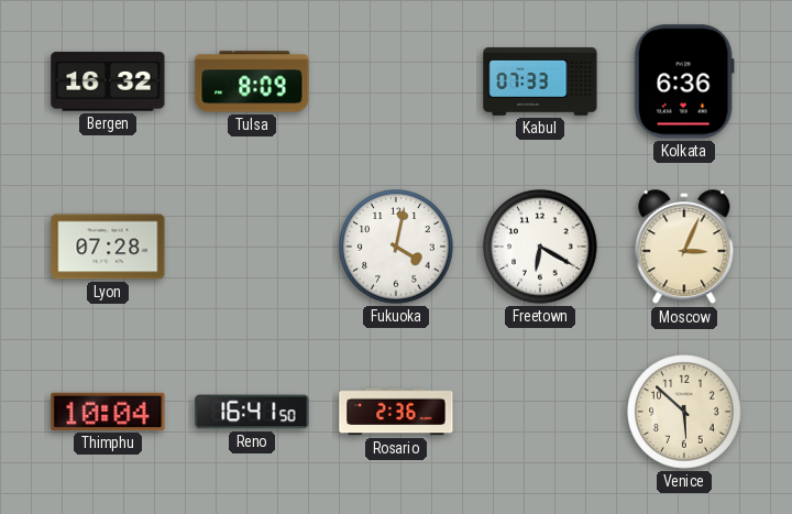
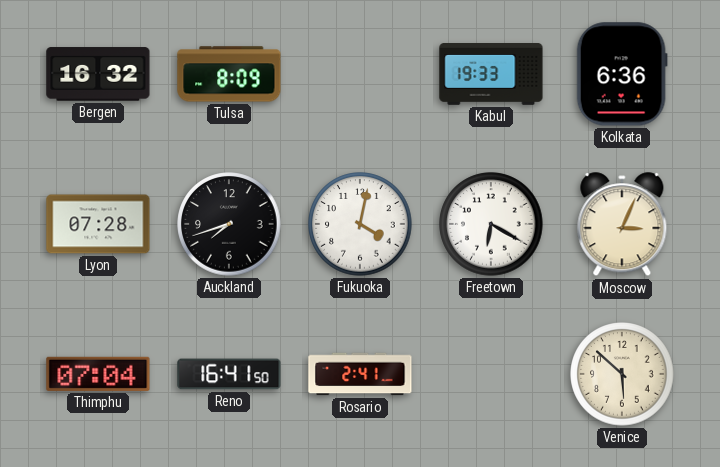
Kabul: 07:33 -> 19:33 (491, 75)
Auckland: none -> 7:42 (229, 224)
Thimphu: 10:04 -> 07:04 (98, 374)
Rosario: 2:36 -> 2:41 (360, 374)
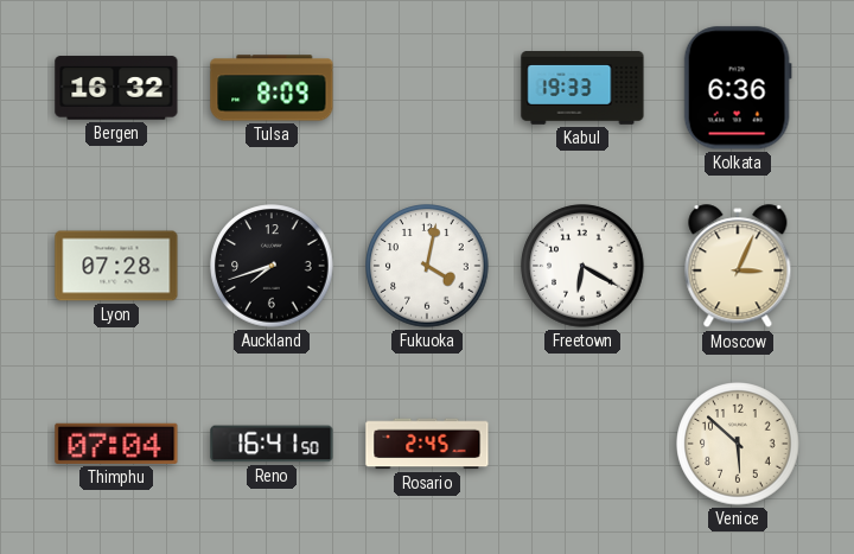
Rosario: 2:41 -> 2:45 (427, 444)
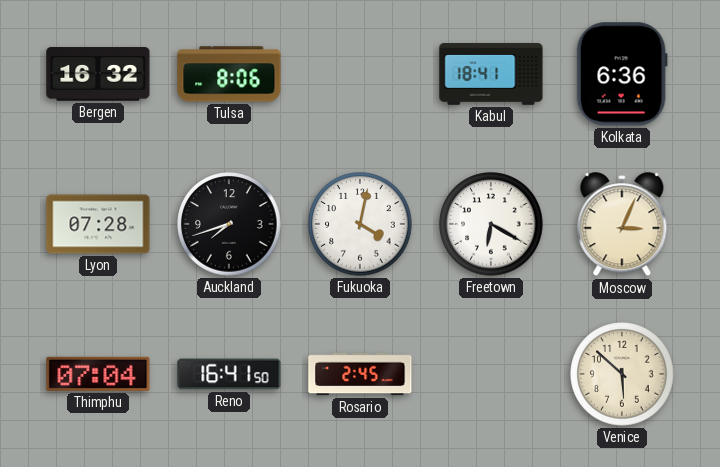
Tulsa: 8:09 -> 8:06 (229, 74)
Kabul: 19:33 -> 18:41 (491, 75)
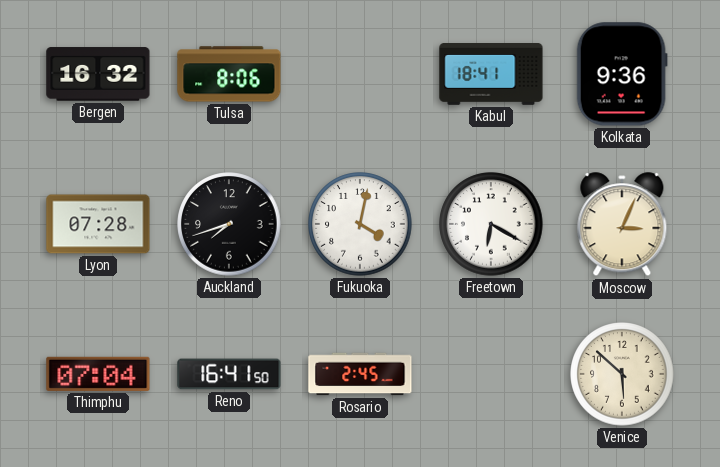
Kolkata: 6:36 -> 9:36 (622, 74)
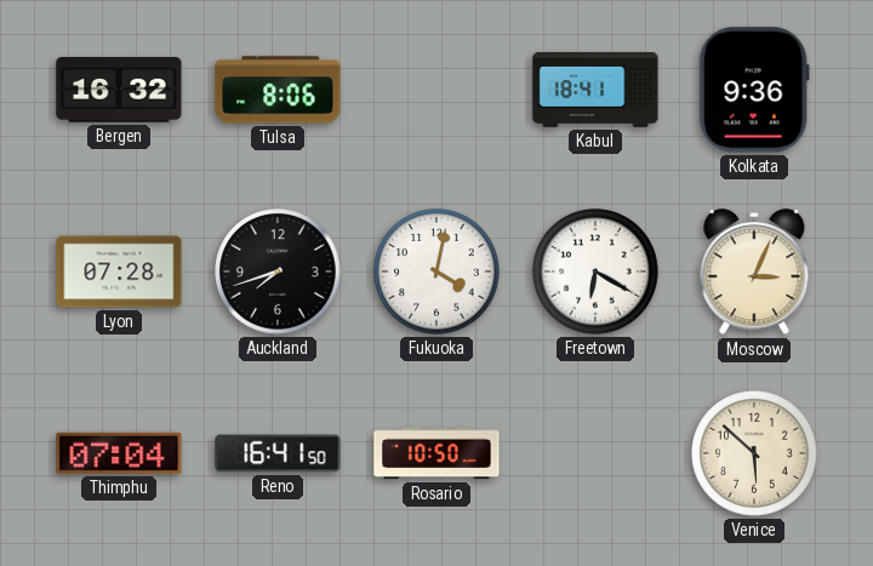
Rosario: 2:45 -> 10:50 (436, 453)
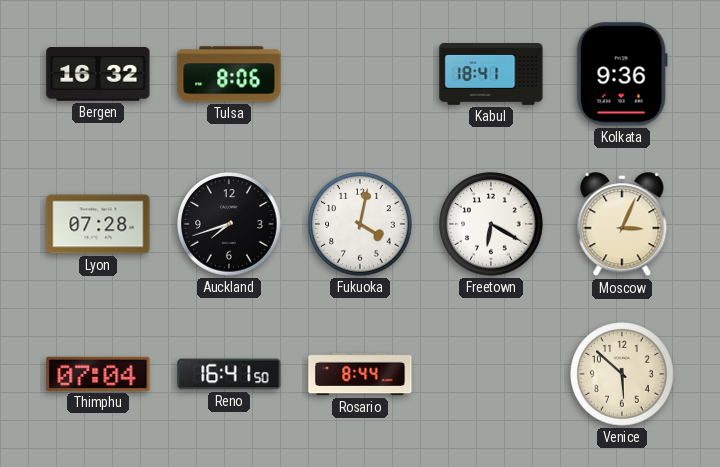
Rosario: 10:50 -> 8:44 (360, 374)
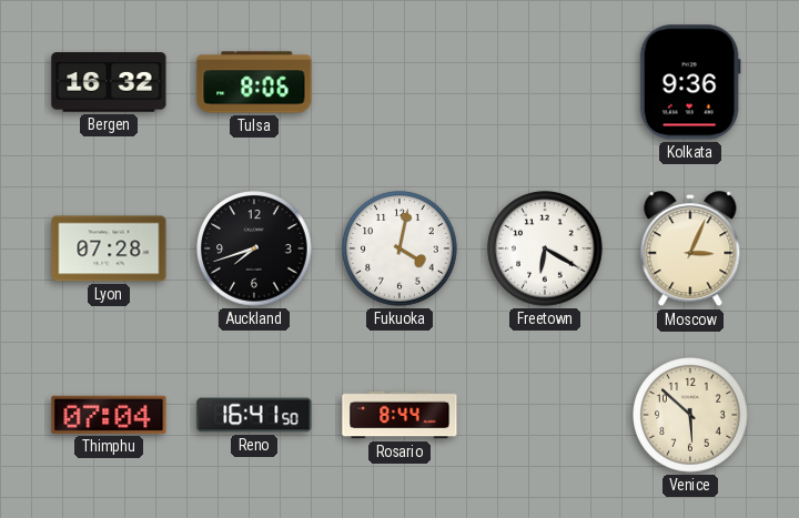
Kabul: 18:41 -> none (491, 75)
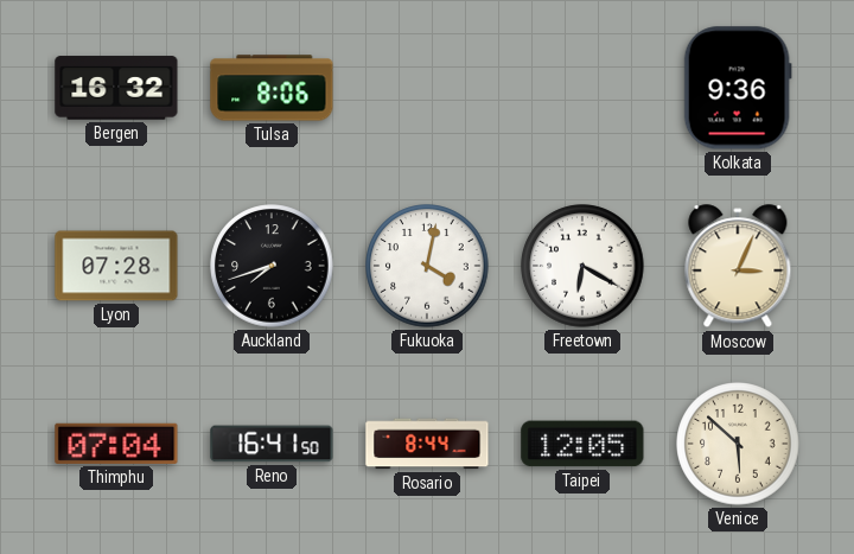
Taipei: none -> 12:05 (582, 444)
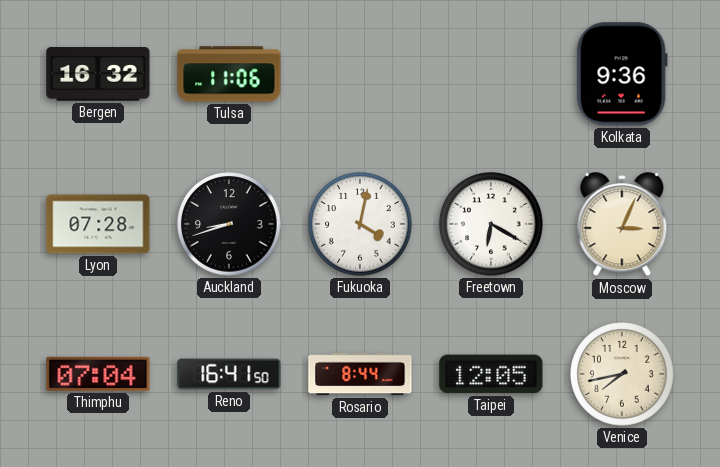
Tulsa: 8:06 -> 11:06 (229, 74)
Auckland: 7:42 -> 8:42 (229, 224)
Venice: 5:52 -> 7:43 (622, 374)
